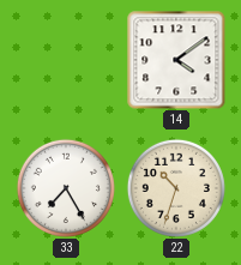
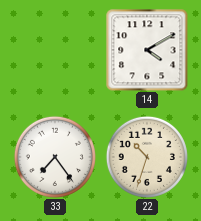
14: 4:09 -> 4:10 (147, 50)
33: 7:25 -> 7:24 (55, 157)
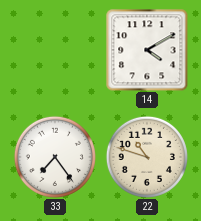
22: 10:33 -> 10:48 (147, 157)
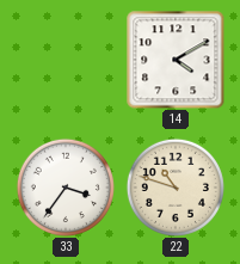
33: 7:24 -> 3:36 (66, 188)
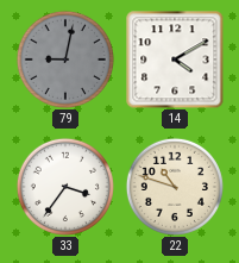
79: none -> 9:02 (65, 60)
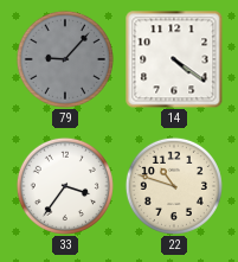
79: 9:02 -> 9:07 (65, 59)
14: 4:10 -> 4:21 (174, 59)
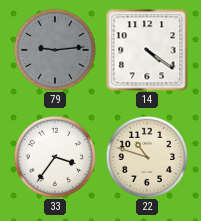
79: 9:07 -> 9:14 (55, 50)
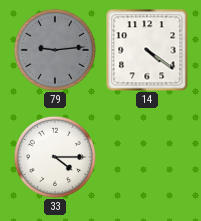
33: 3:36 -> 4:15 (55, 157)
22: 10:48 -> none (147, 157)
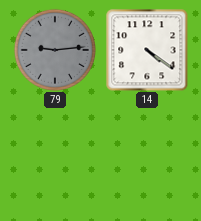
33: 4:15 -> none (55, 157)
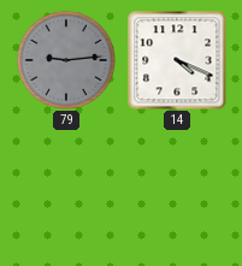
14: 4:21 -> 4:19 (177, 60)
